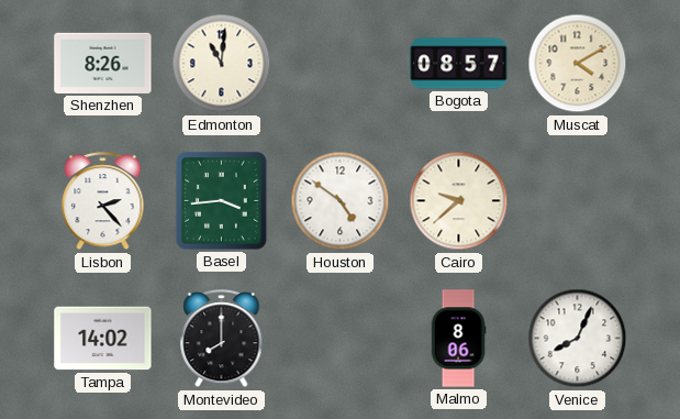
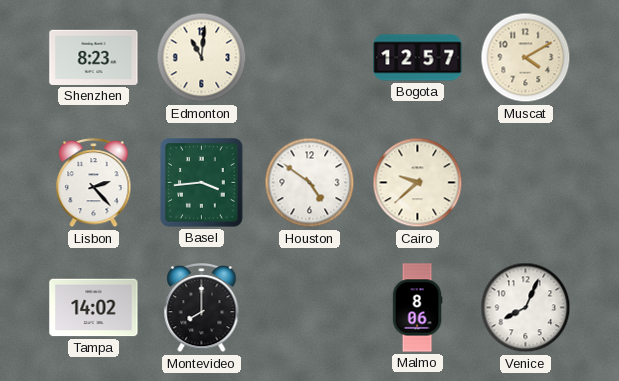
Shenzhen: 8:26 -> 8:23 (94, 57)
Bogota: 08:57 -> 12:57 (418, 58)
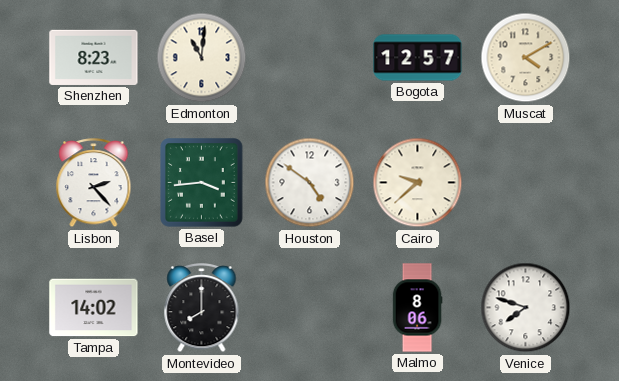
Venice: 8:04 -> 7:48 (526, 308)
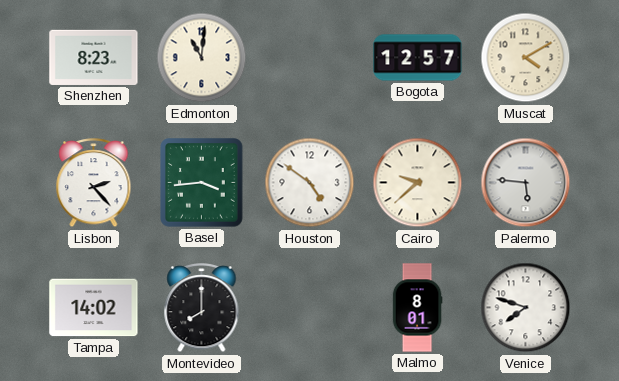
Palermo: none -> 5:46 (526, 183)
Malmo: 8:06 -> 8:01 (417, 308)
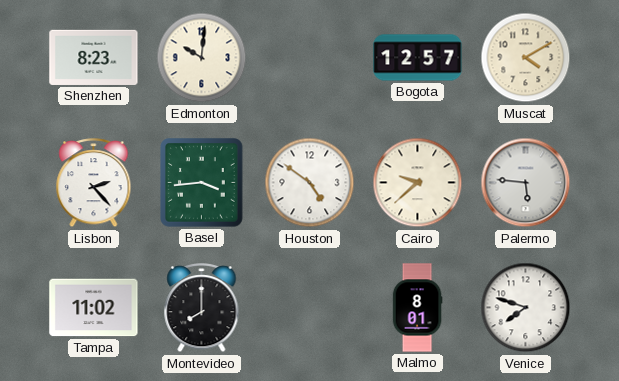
Edmonton: 11:01 -> 10:01 (202, 58)
Tampa: 14:02 -> 11:02 (94, 308)
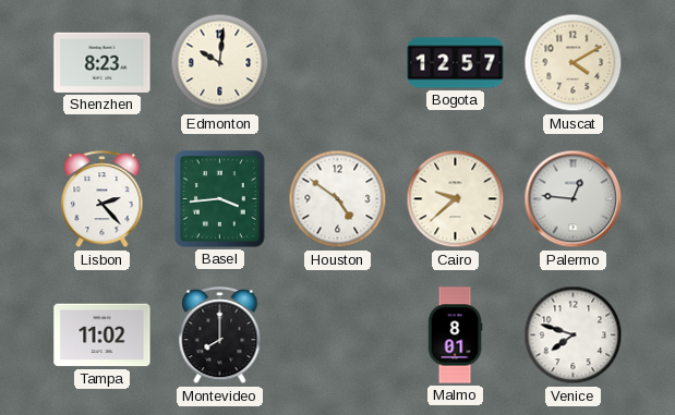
Palermo: 5:46 -> 12:46 (574, 199)
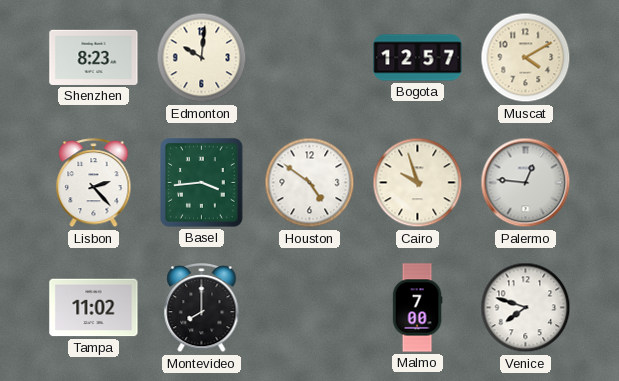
Cairo: 9:38 -> 9:57 (418, 183)
Malmo: 8:01 -> 7:00 (417, 308)
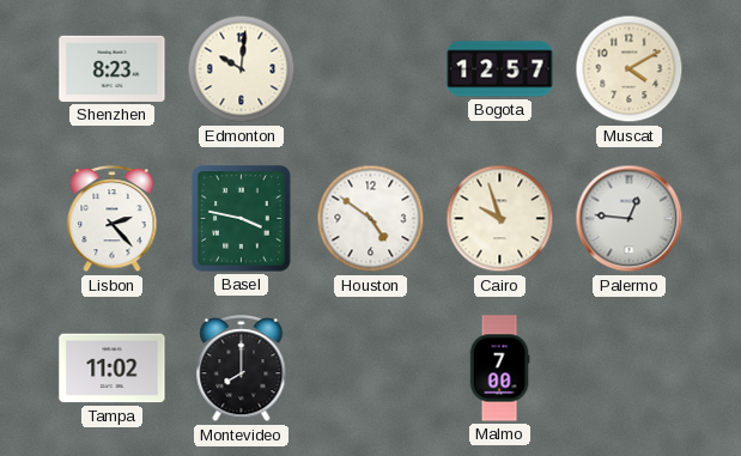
Basel: 3:44 -> 3:47 (242, 219)
Venice: 7:48 -> none (526, 308)
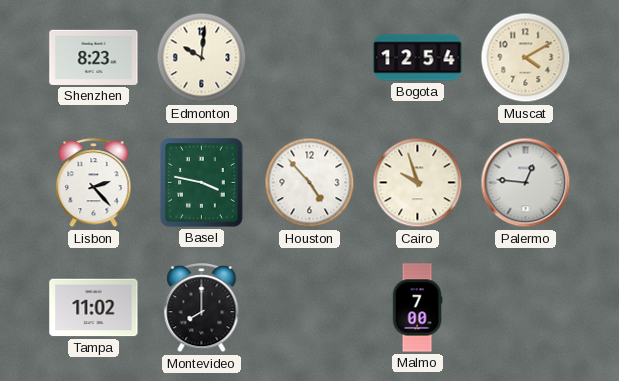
Bogota: 12:57 -> 12:54 (418, 58)
Houston: 4:51 -> 4:53 (310, 183)
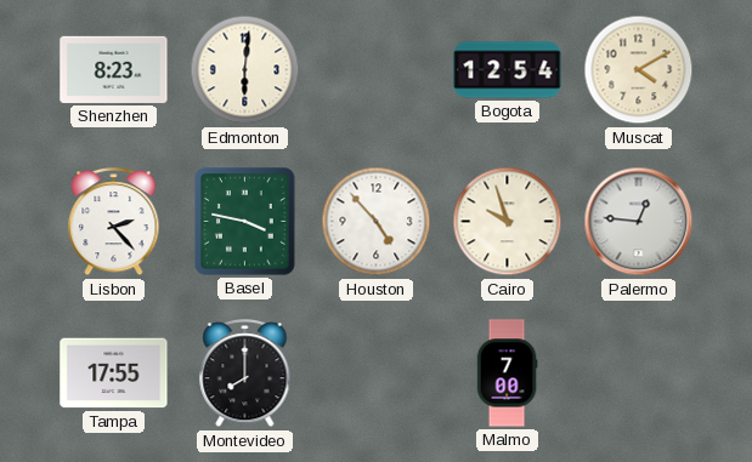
Edmonton: 10:01 -> 6:01 (245, 70)
Tampa: 11:02 -> 17:55 (114, 373)
